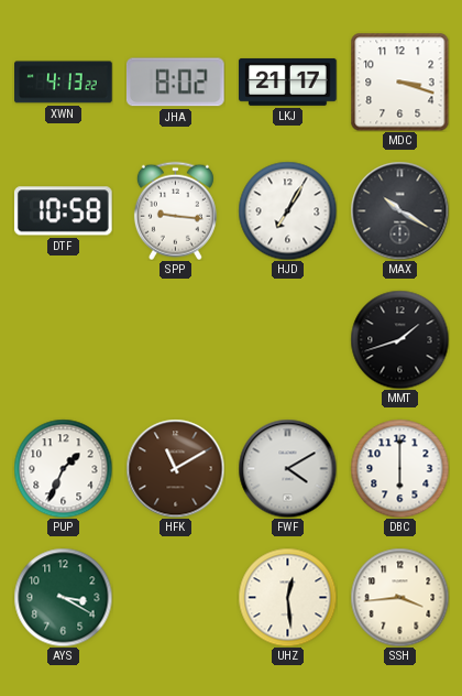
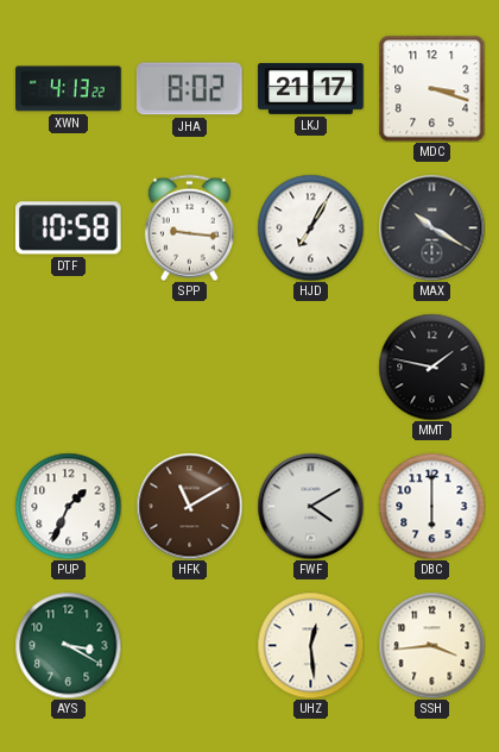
MMT: 1:42 -> 1:47 (431, 366)
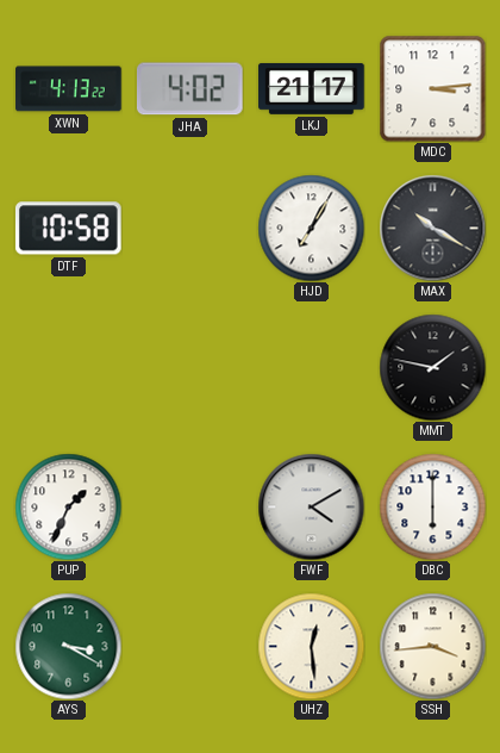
JHA: 8:02 -> 4:02 (189, 89)
MDC: 3:18 -> 3:14 (432, 88)
SPP: 9:16 -> none (189, 227)
HFK: 11:10 -> none (189, 506)
